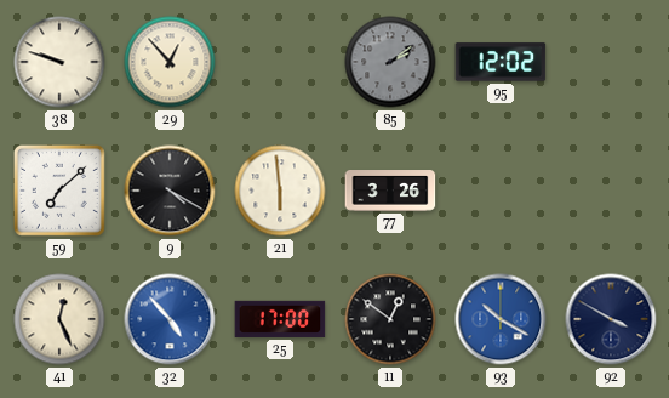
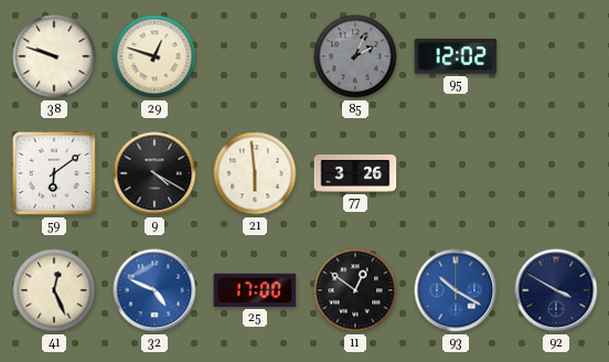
29: 12:53 -> 12:48 (154, 56)
85: 2:09 -> 2:04 (355, 56)
59: 7:08 -> 6:09 (55, 174)
32: 4:53 -> 4:49 (154, 290)
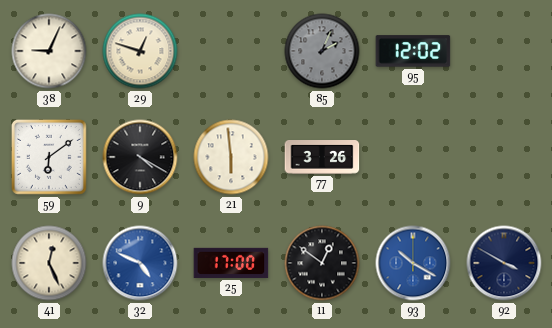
38: 9:48 -> 9:04 (49, 51)
